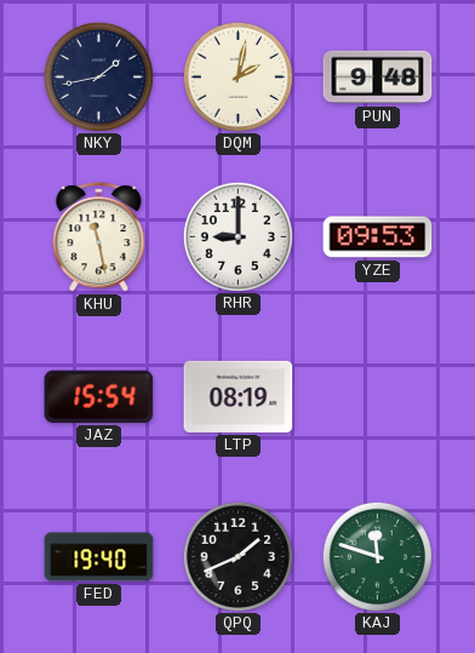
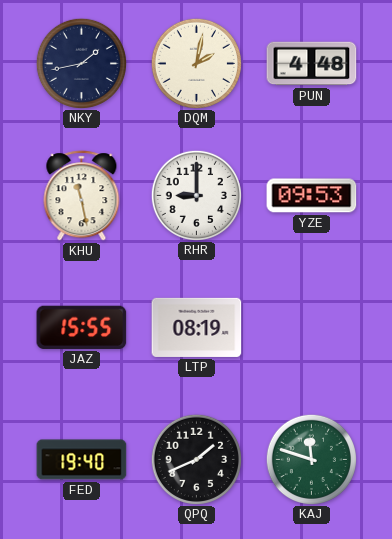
PUN: 9:48 -> 4:48 (312, 64)
JAZ: 15:54 -> 15:55 (82, 327)
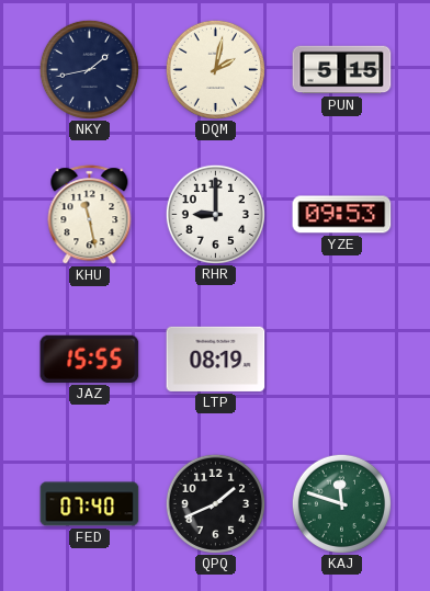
PUN: 4:48 -> 5:15 (342, 70)
FED: 19:40 -> 07:40 (90, 504)
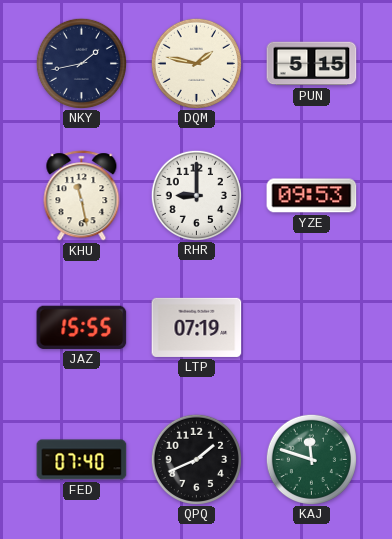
DQM: 2:02 -> 1:47 (196, 63)
LTP: 08:19 -> 07:19 (197, 327)
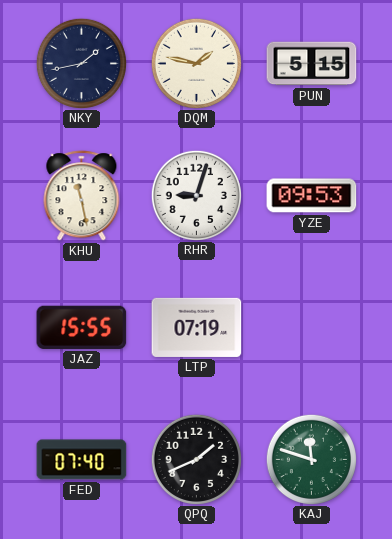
RHR: 9:00 -> 9:03 (196, 195)
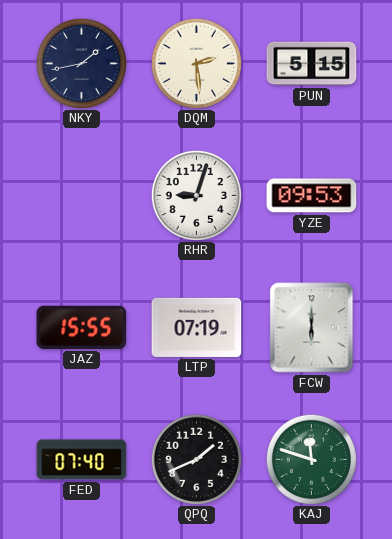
DQM: 1:47 -> 2:29 (196, 63)
KHU: 11:28 -> none (82, 196)
FCW: none -> 6:00 (312, 328)
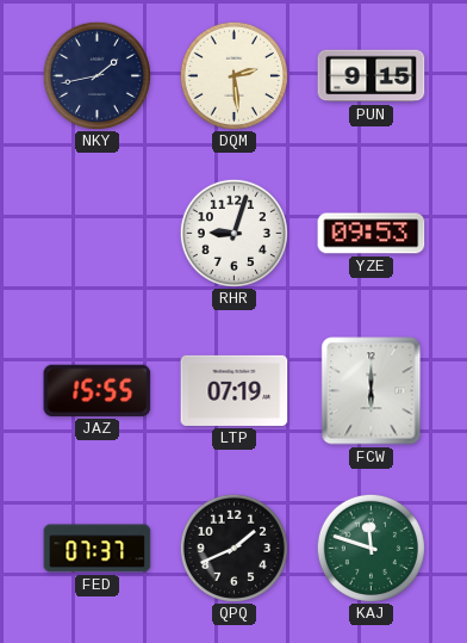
PUN: 5:15 -> 9:15 (372, 76)
FED: 07:40 -> 07:37 (98, 549)
